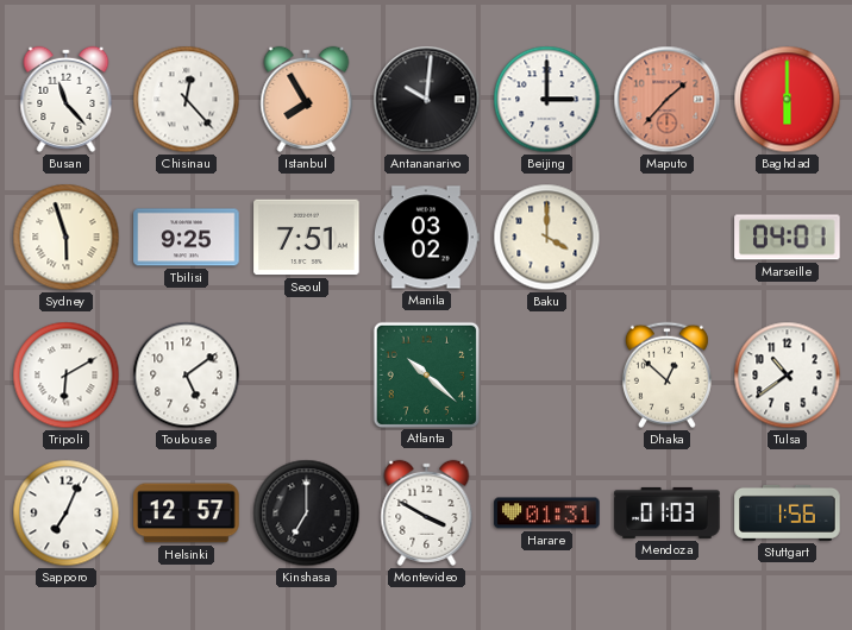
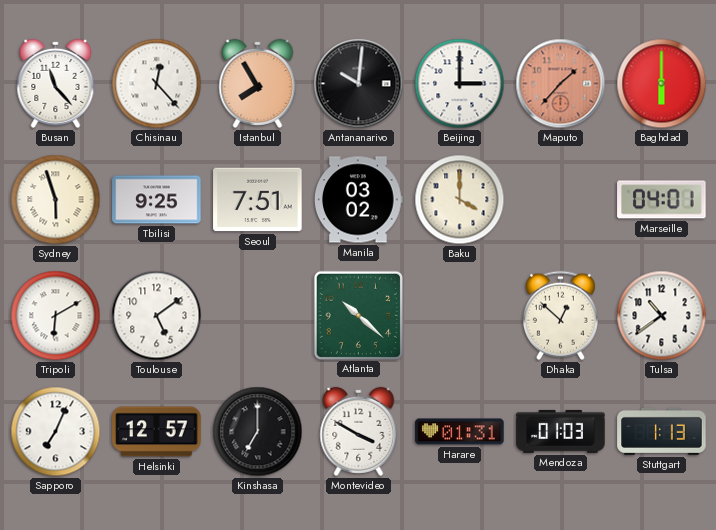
Stuttgart: 1:56 -> 1:13 (662, 431)
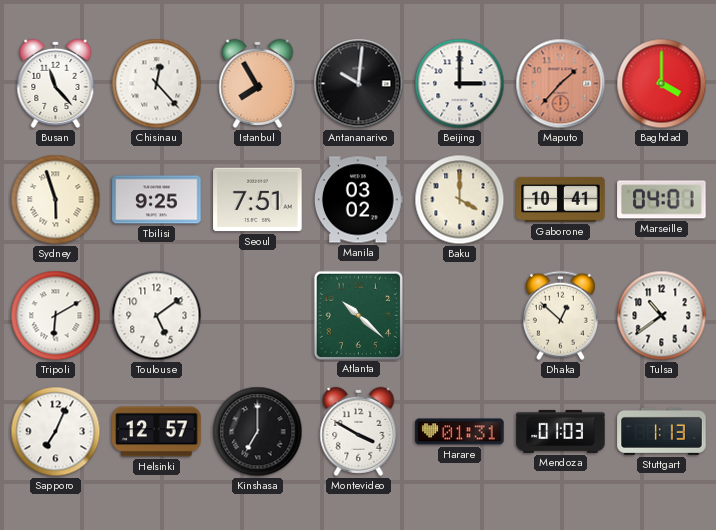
Baghdad: 6:00 -> 4:00 (662, 84)
Gaborone: none -> 10:41 (561, 199)
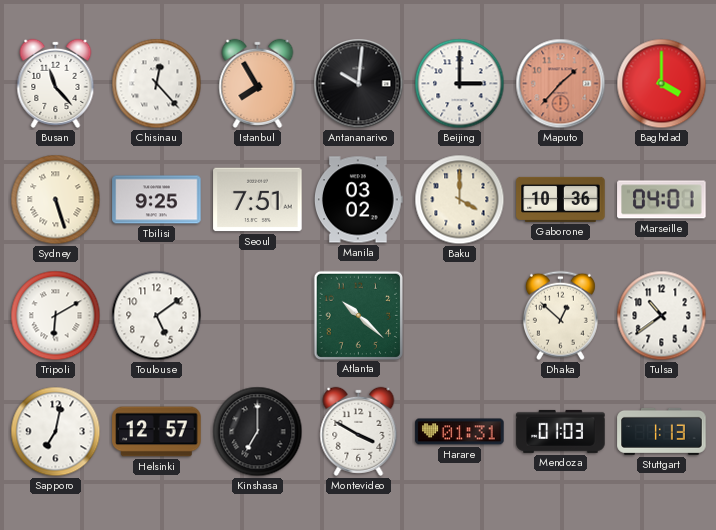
Sydney: 5:57 -> 5:27 (56, 200)
Gaborone: 10:41 -> 10:36 (561, 199)
Sapporo: 7:04 -> 7:02 (56, 432)
